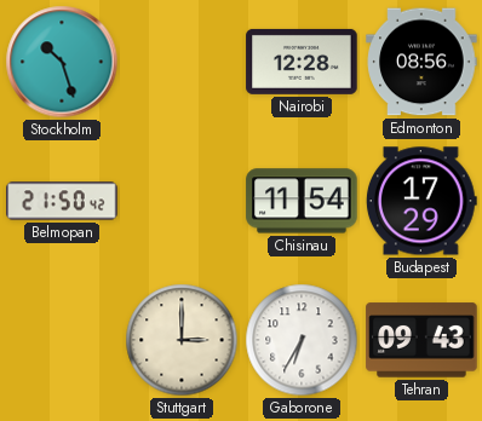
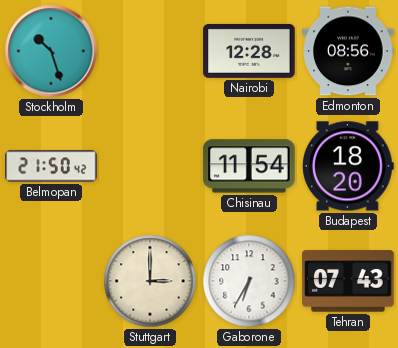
Budapest: 17:29 -> 18:20 (348, 166)
Tehran: 09:43 -> 07:43 (348, 281)
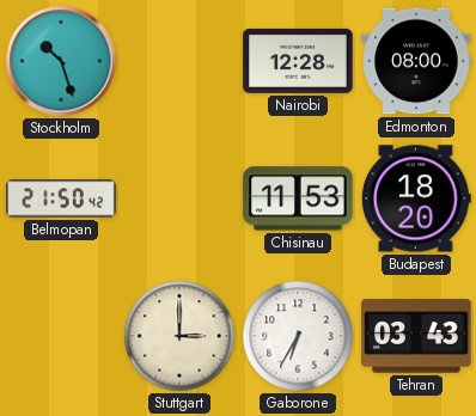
Edmonton: 08:56 -> 08:00 (416, 61)
Chisinau: 11:54 -> 11:53 (298, 198)
Tehran: 07:43 -> 03:43 (416, 336)
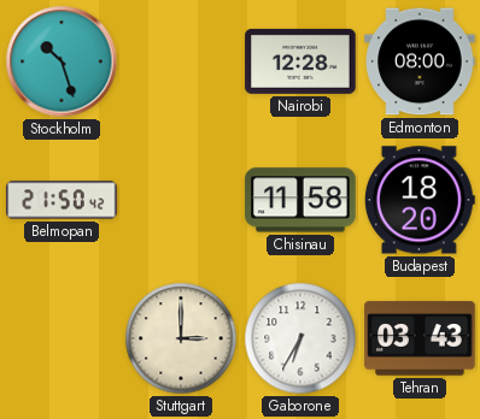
Chisinau: 11:53 -> 11:58 (300, 200)
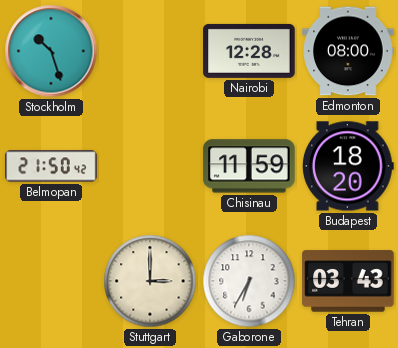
Chisinau: 11:58 -> 11:59 (249, 166)
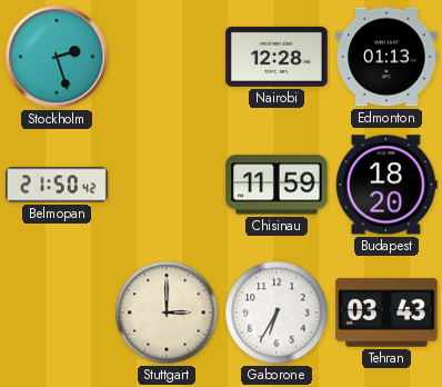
Stockholm: 10:27 -> 2:27 (57, 57)
Edmonton: 08:00 -> 01:13 (386, 57)
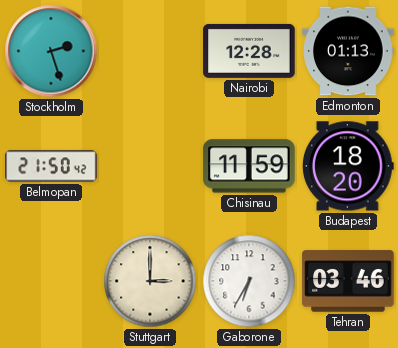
Tehran: 03:43 -> 03:46 (348, 281)
